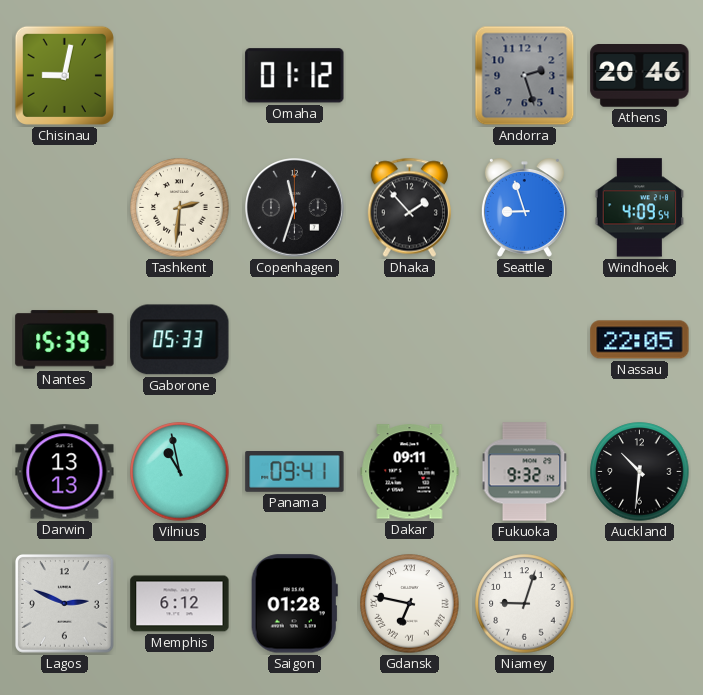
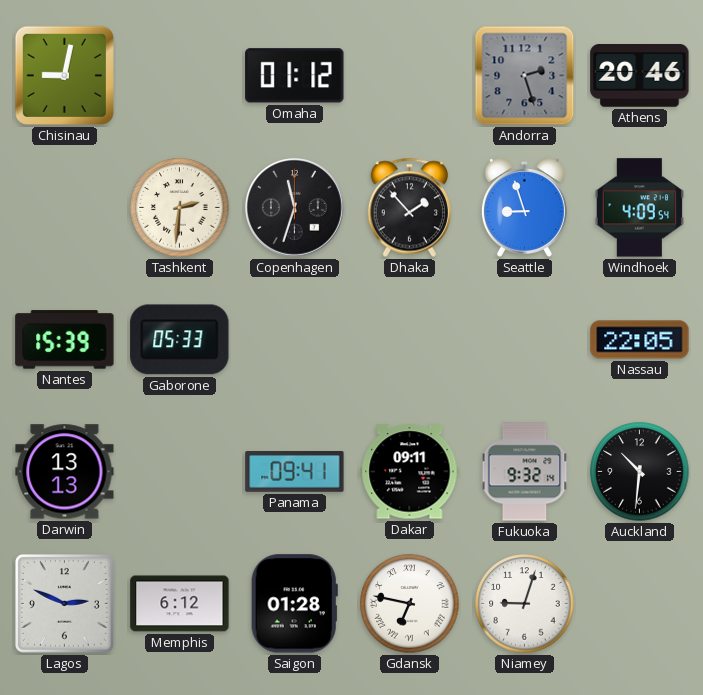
Vilnius: 10:58 -> none (180, 472)
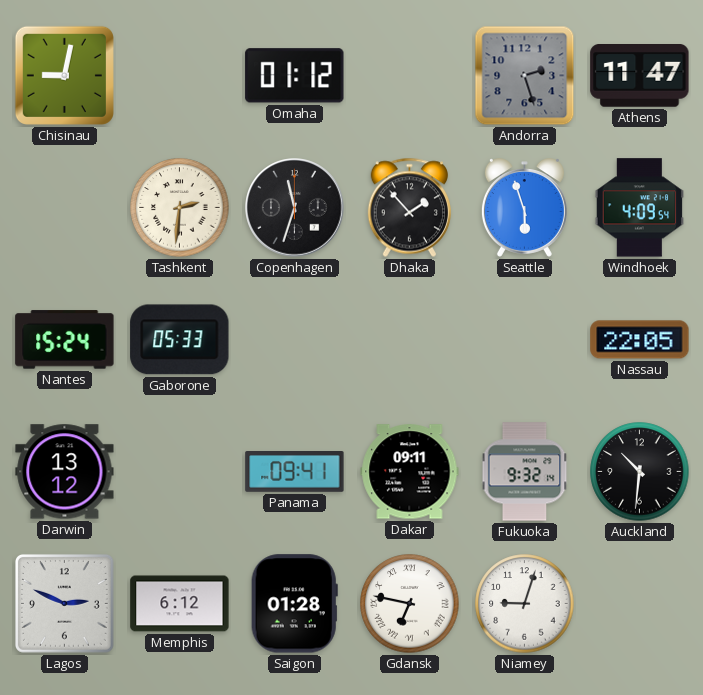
Athens: 20:46 -> 11:47 (640, 76)
Seattle: 8:57 -> 5:57 (524, 208)
Nantes: 15:39 -> 15:24 (65, 340)
Darwin: 13:13 -> 13:12 (65, 472)
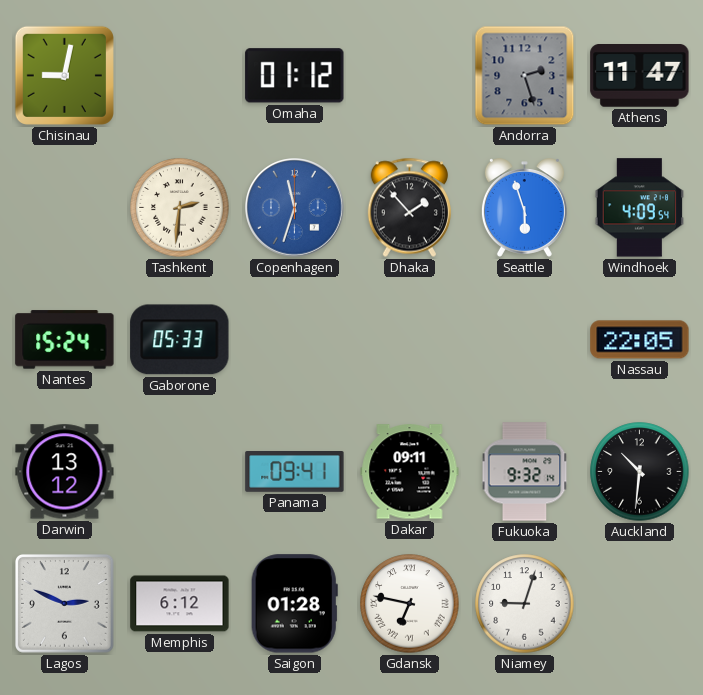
Copenhagen dial: black -> blue (295, 208)
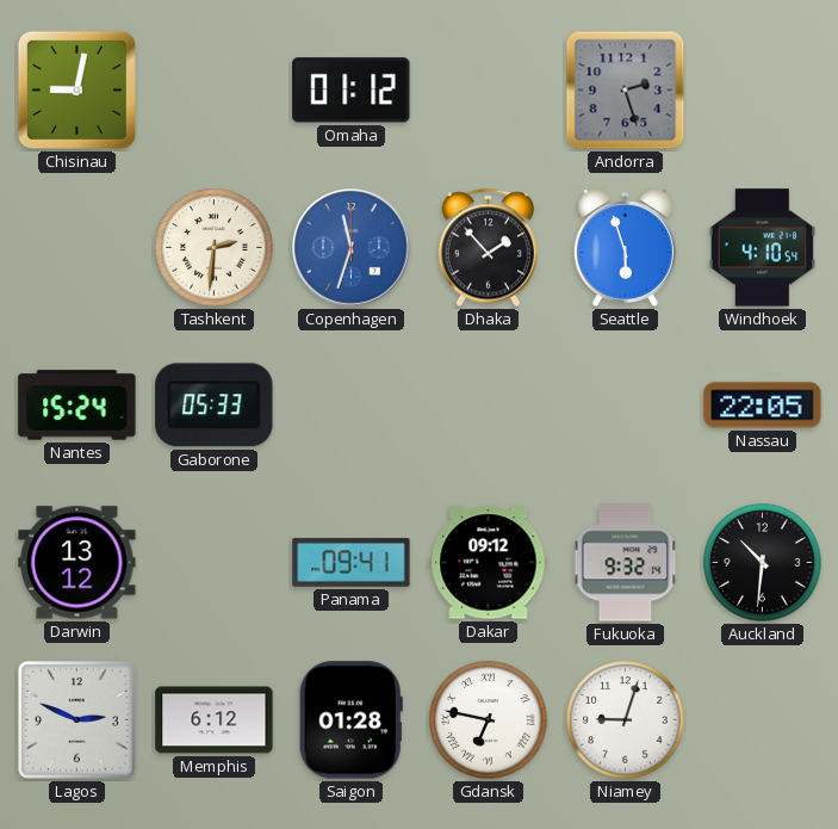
Athens: 11:47 -> none (640, 76)
Windhoek: 4:09 -> 4:10 (763, 248)
Dakar: 09:11 -> 09:12 (489, 563)
